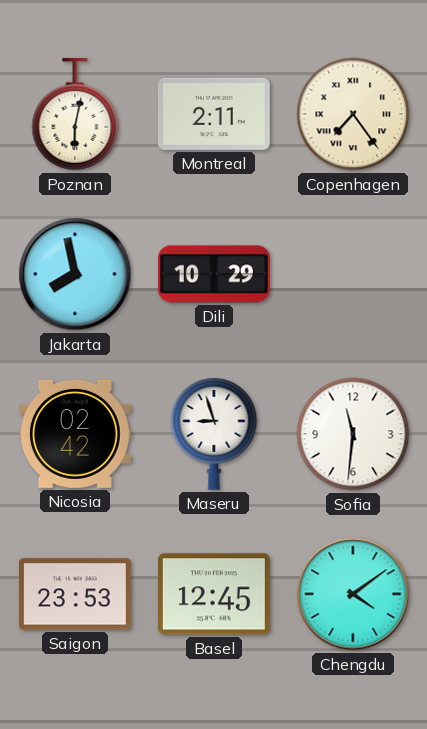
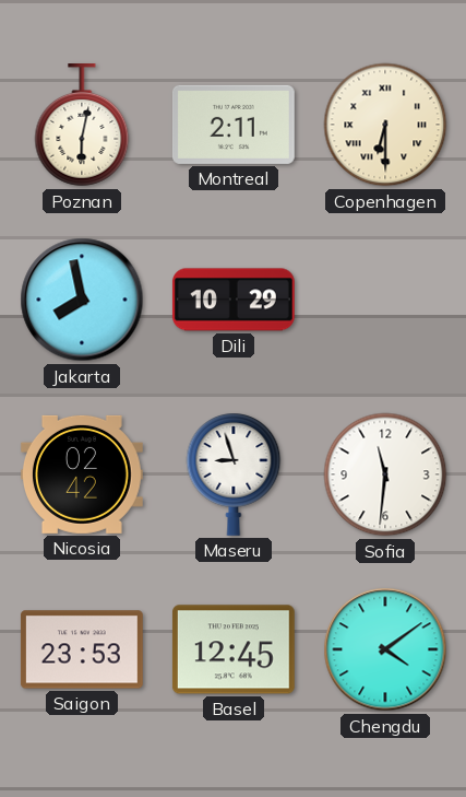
Copenhagen: 7:24 -> 6:30 (385, 125)
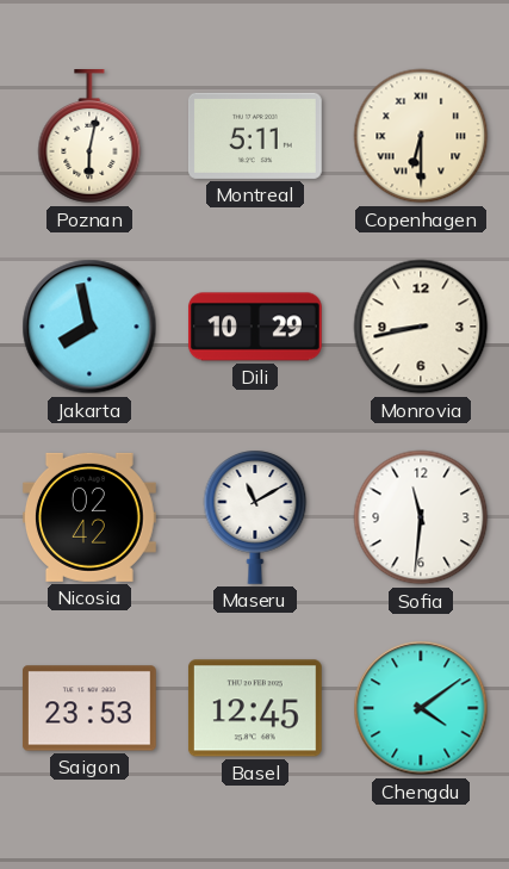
Montreal: 2:11 -> 5:11 (255, 136)
Monrovia: none -> 8:43 (421, 327)
Maseru: 8:57 -> 11:10 (255, 517)
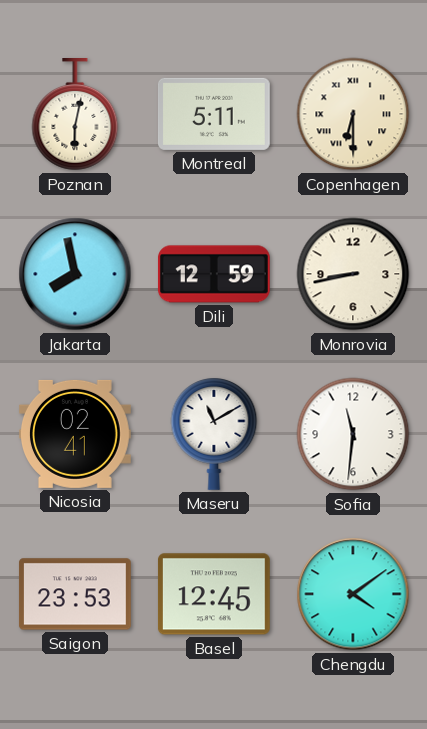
Dili: 10:29 -> 12:59 (214, 274)
Nicosia: 02:42 -> 02:41 (75, 434)
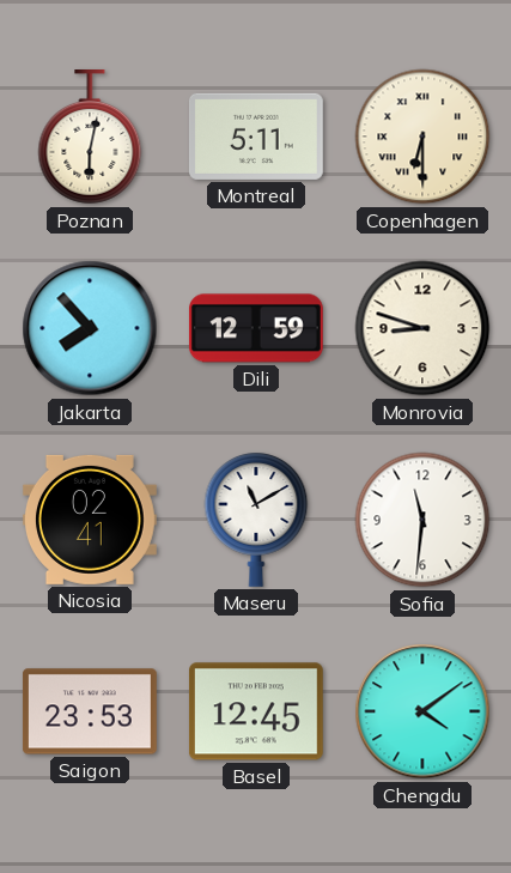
Jakarta: 7:58 -> 7:53 (90, 328)
Monrovia: 8:43 -> 8:48 (422, 328)
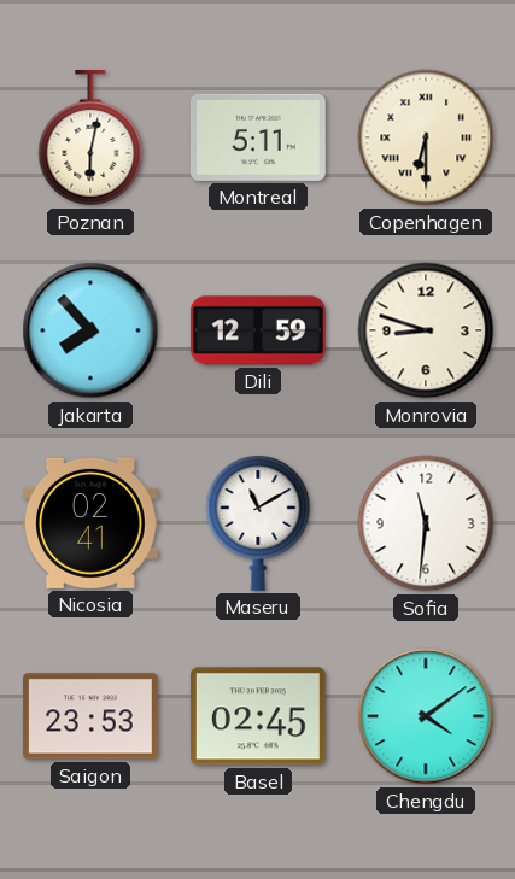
Basel: 12:45 -> 02:45 (258, 716)
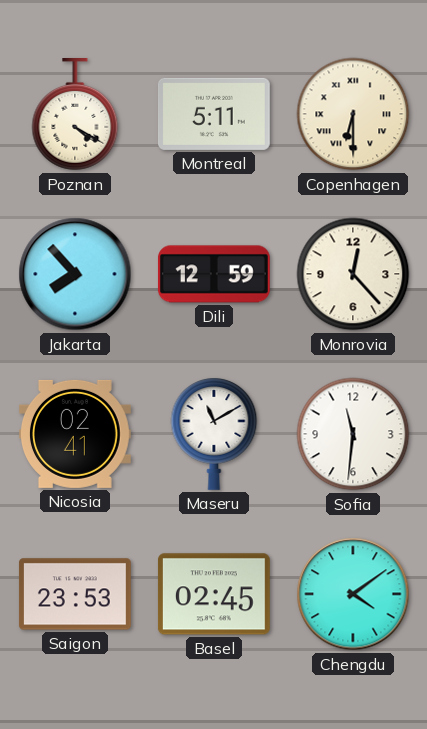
Poznan: 6:02 -> 4:20 (75, 115)
Monrovia: 8:48 -> 12:23 (353, 274)
